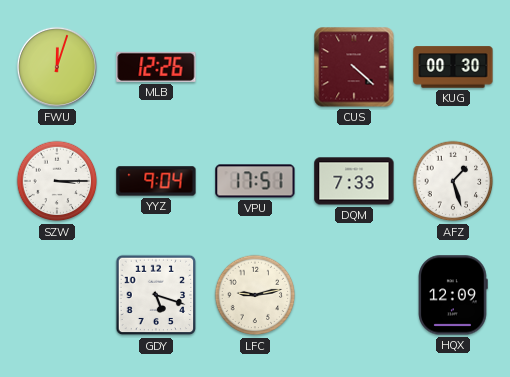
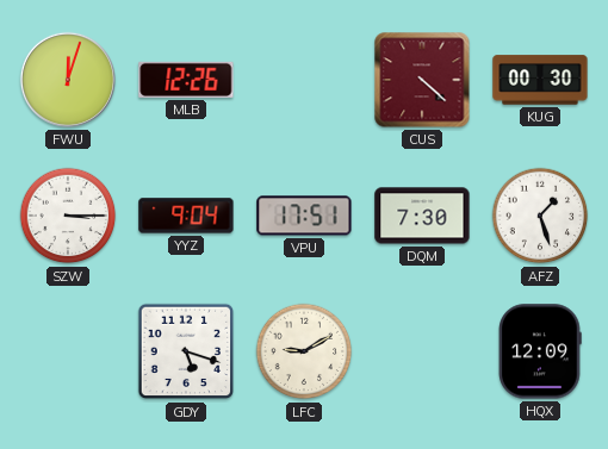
DQM: 7:33 -> 7:30 (422, 216)
LFC: 9:13 -> 9:10 (304, 351)
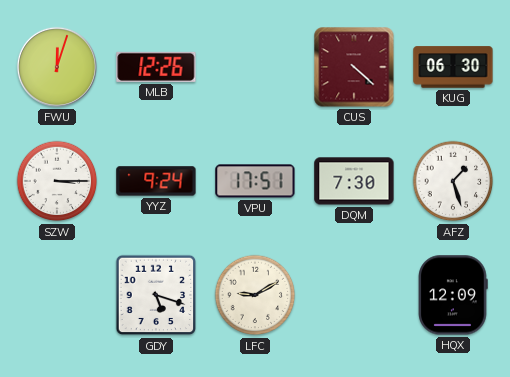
KUG: 00:30 -> 06:30 (453, 67)
YYZ: 9:04 -> 9:24 (156, 181)
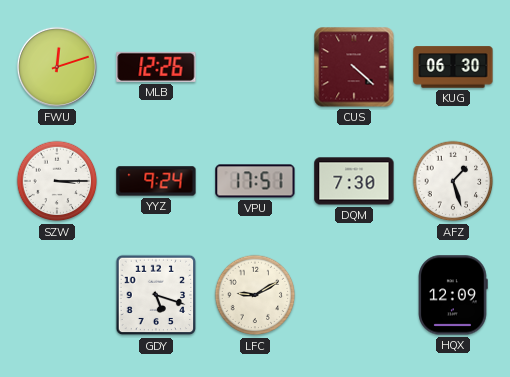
FWU: 12:03 -> 12:12 (57, 67)
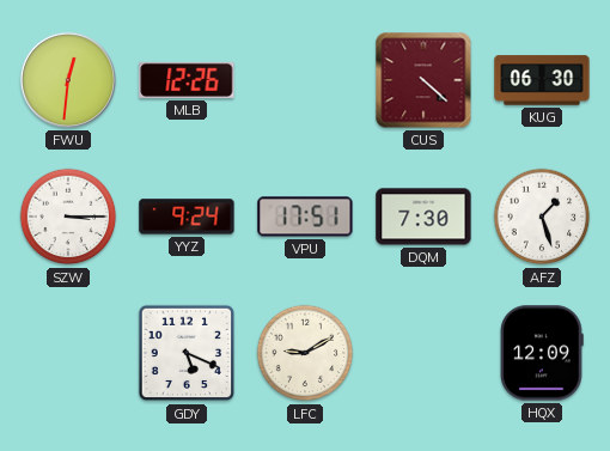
FWU: 12:12 -> 12:31 (68, 80)
GDY: 5:18 -> 5:19 (187, 353)
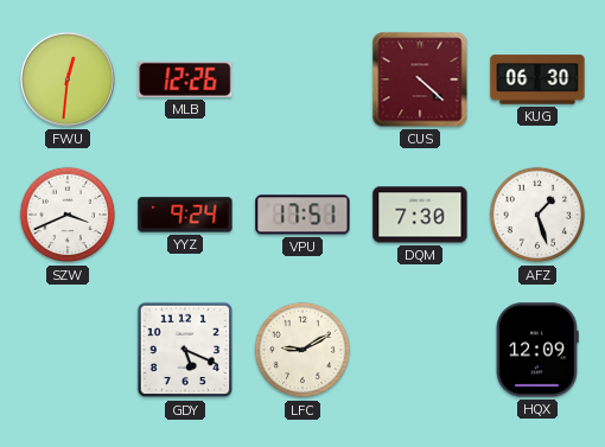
SZW: 3:15 -> 3:41 (68, 215)
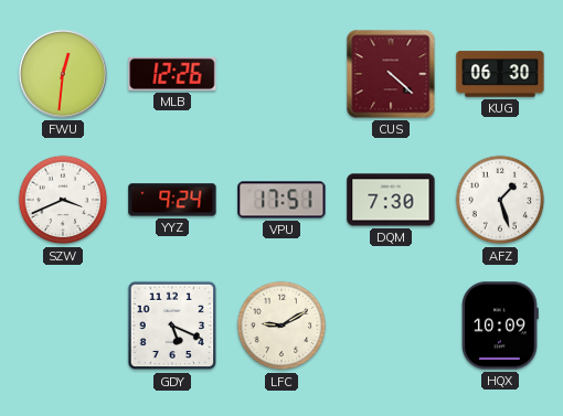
HQX: 12:09 -> 10:09 (500, 326)
